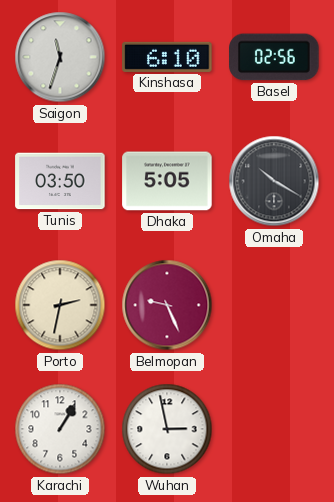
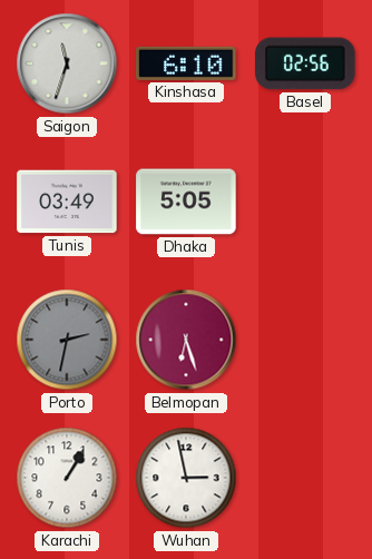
Tunis: 03:50 -> 03:49 (67, 202)
Omaha: 10:20 -> none (274, 181)
Porto dial: cream -> grey (67, 340)
Belmopan: 9:26 -> 6:27 (186, 340)
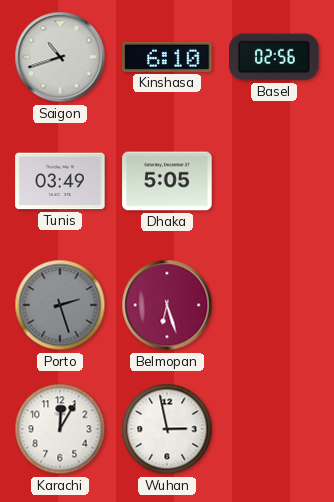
Saigon: 11:33 -> 10:42 (60, 57)
Porto: 2:32 -> 2:27 (60, 305)
Karachi: 1:05 -> 12:05 (60, 429)
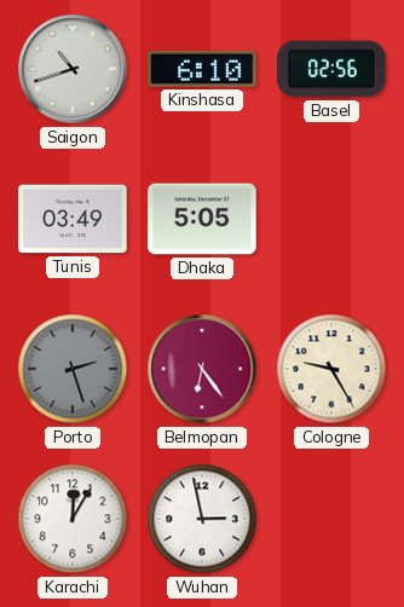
Belmopan: 6:27 -> 6:24 (202, 369)
Cologne: none -> 9:25 (331, 369)
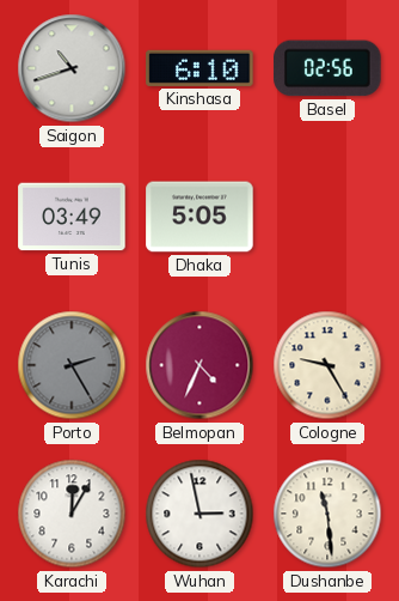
Porto: 2:27 -> 2:25 (72, 365)
Belmopan: 6:24 -> 4:34 (199, 365)
Dushanbe: none -> 11:29 (327, 514)
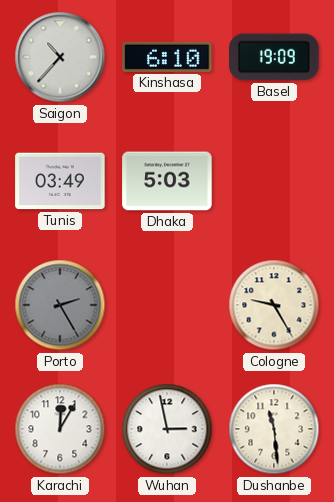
Saigon: 10:42 -> 10:37 (60, 57)
Basel: 02:56 -> 19:09 (274, 57)
Dhaka: 5:05 -> 5:03 (167, 181)
Belmopan: 4:34 -> none (199, 365)
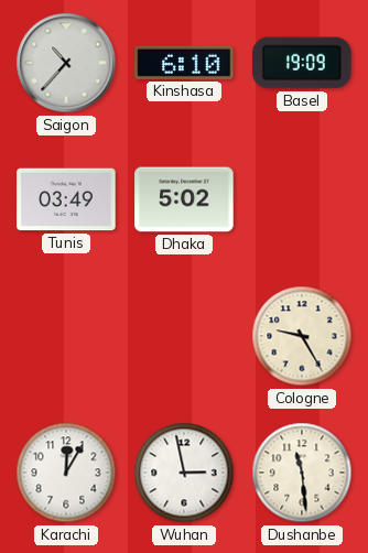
Dhaka: 5:03 -> 5:02 (184, 199)
Porto: 2:25 -> none (60, 305)
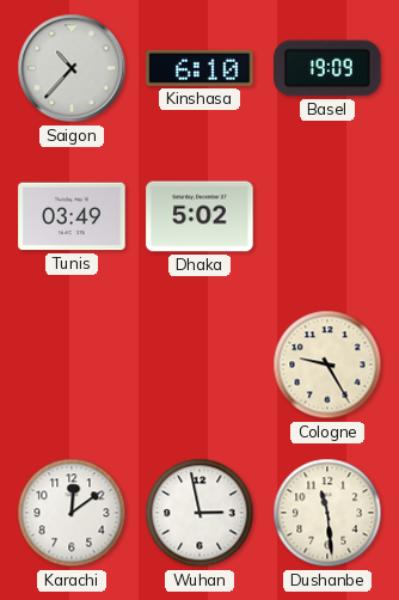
Karachi: 12:05 -> 12:09 (72, 513)
